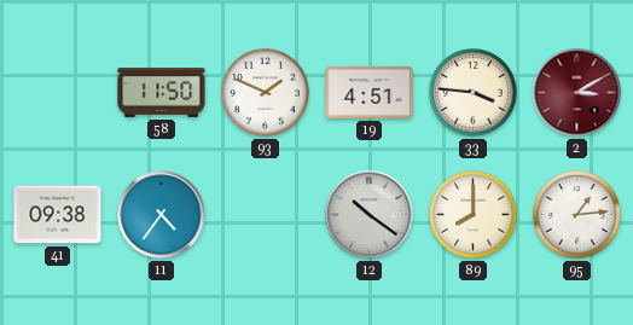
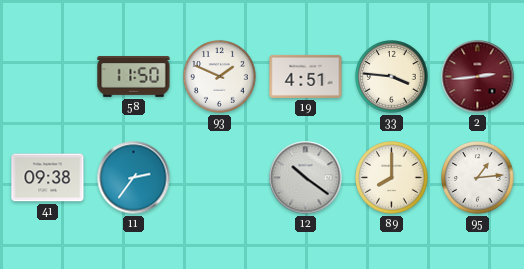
2: 3:10 -> 2:44 (478, 77)
11: 4:36 -> 2:36 (134, 178)
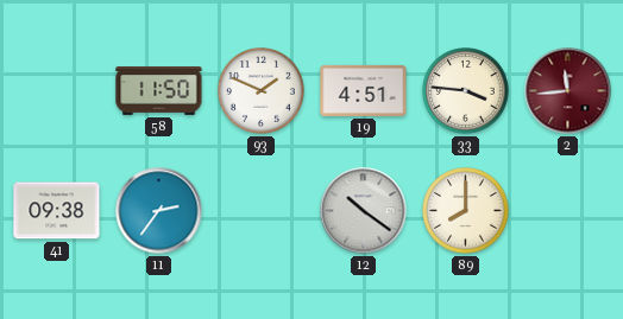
2: 2:44 -> 11:44 (568, 91)
95: 1:14 -> none (478, 178)
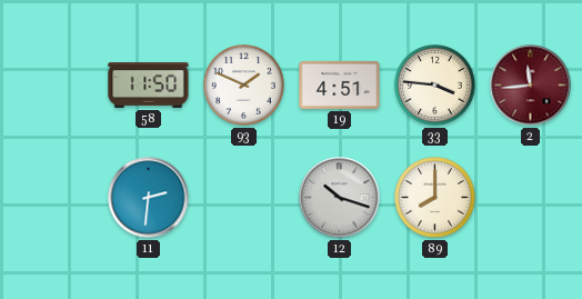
41: 09:38 -> none (57, 211)
11: 2:36 -> 2:31 (149, 198)
12: 10:21 -> 10:18 (340, 198)
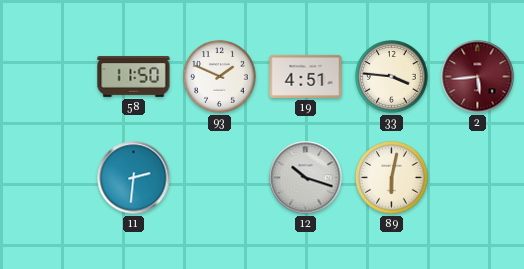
2: 11:44 -> 5:44 (478, 77)
89: 8:00 -> 6:02 (392, 178)
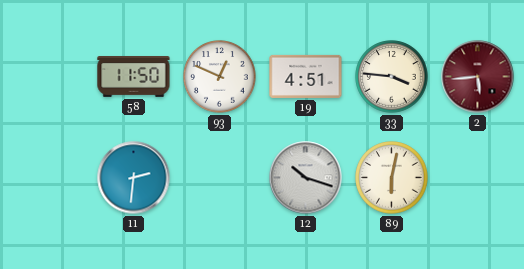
93: 1:49 -> 12:49 (220, 77)
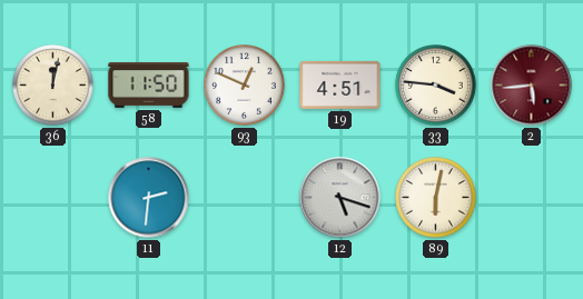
36: none -> 12:02 (53, 86)
12: 10:18 -> 5:18 (340, 198)
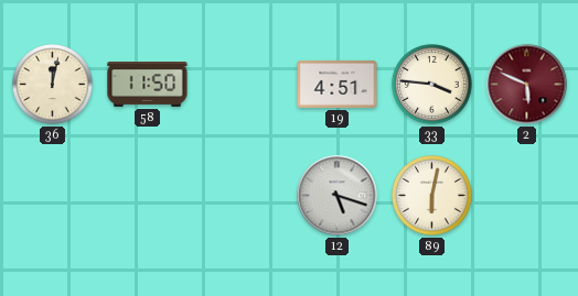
93: 12:49 -> none (245, 86)
2: 5:44 -> 5:49 (527, 85)
11: 2:31 -> none (149, 198)
